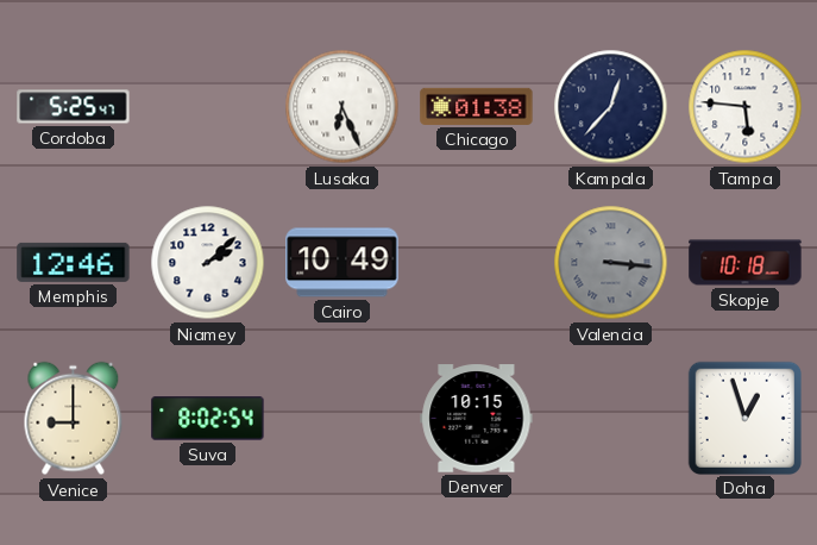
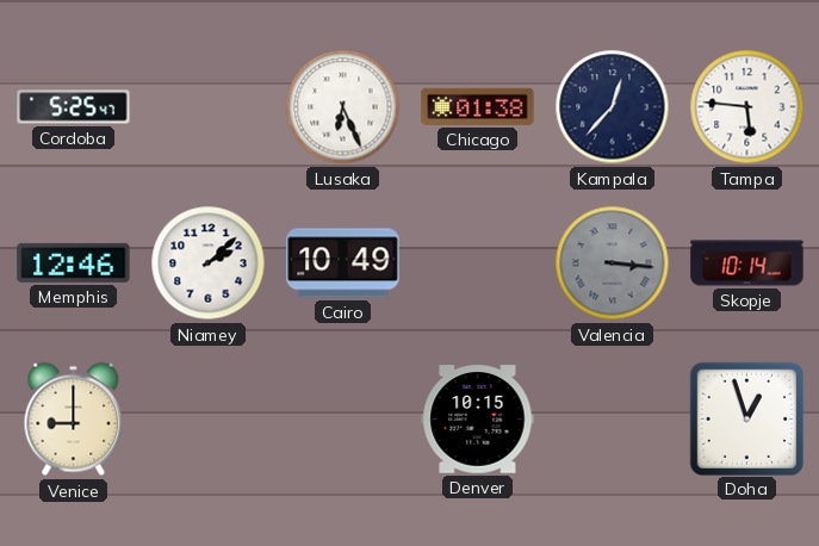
Skopje: 10:18 -> 10:14 (747, 263)
Suva: 8:02 -> none (208, 419)
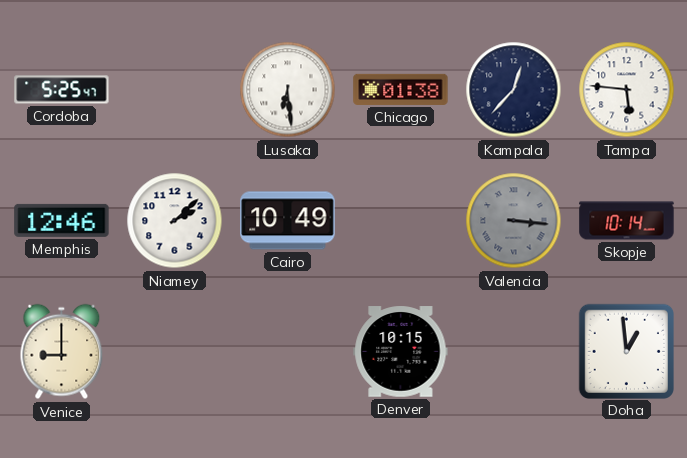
Lusaka: 6:26 -> 6:29 (288, 90)
Doha: 12:57 -> 12:59 (626, 351)
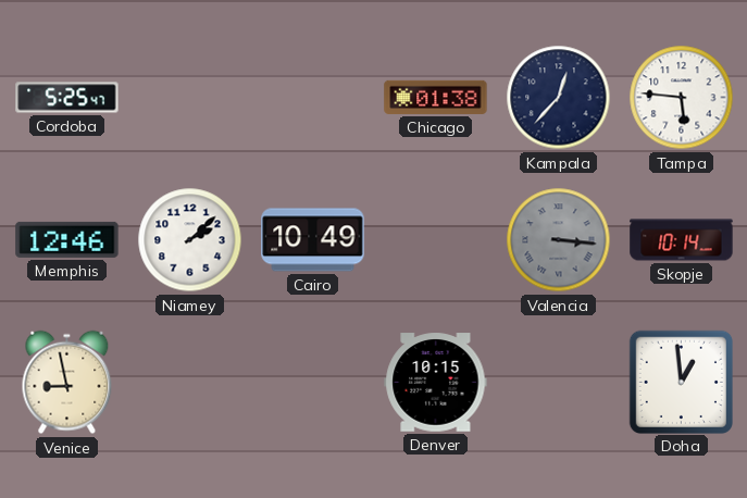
Lusaka: 6:29 -> none (288, 90)
Venice: 9:00 -> 8:58 (67, 383)
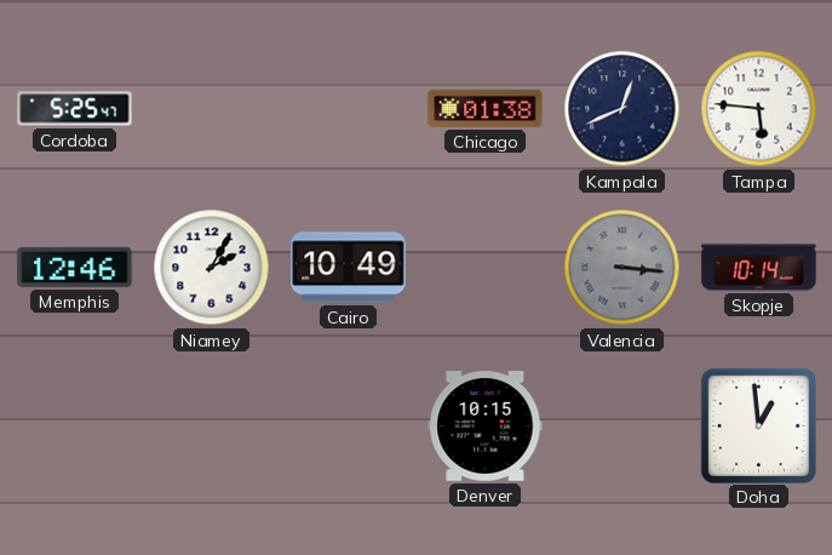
Kampala: 12:37 -> 12:41 (622, 109)
Niamey: 2:08 -> 2:05 (212, 268)
Venice: 8:58 -> none (67, 383)
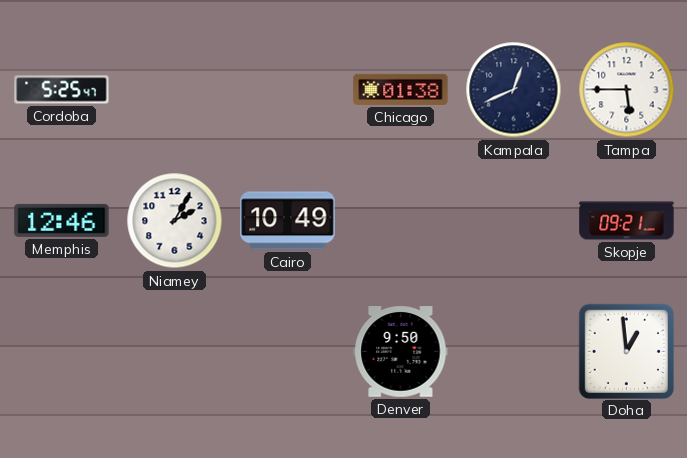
Tampa: 5:46 -> 5:45 (627, 90)
Valencia: 3:16 -> none (622, 268)
Skopje: 10:14 -> 09:21 (627, 221)
Denver: 10:15 -> 9:50 (401, 352)
